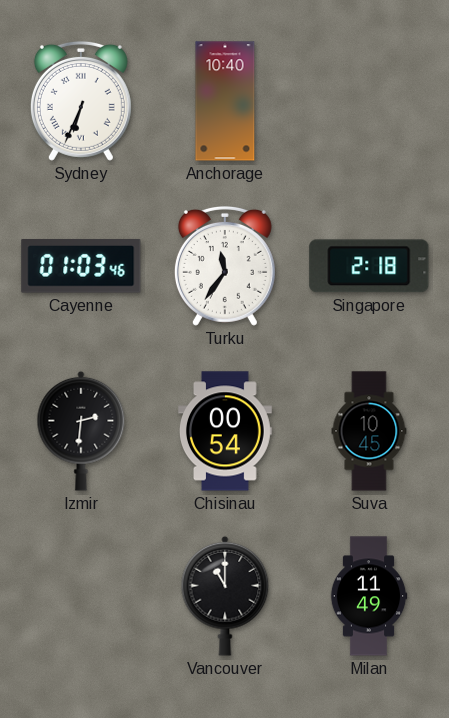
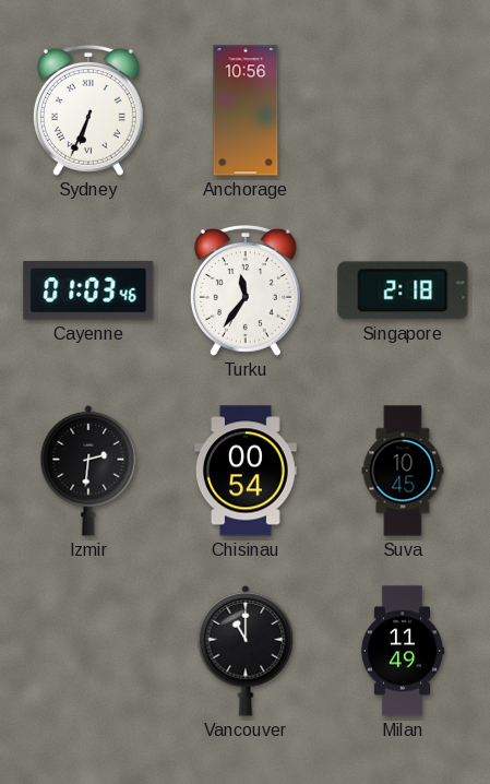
Anchorage: 10:40 -> 10:56 (246, 110)
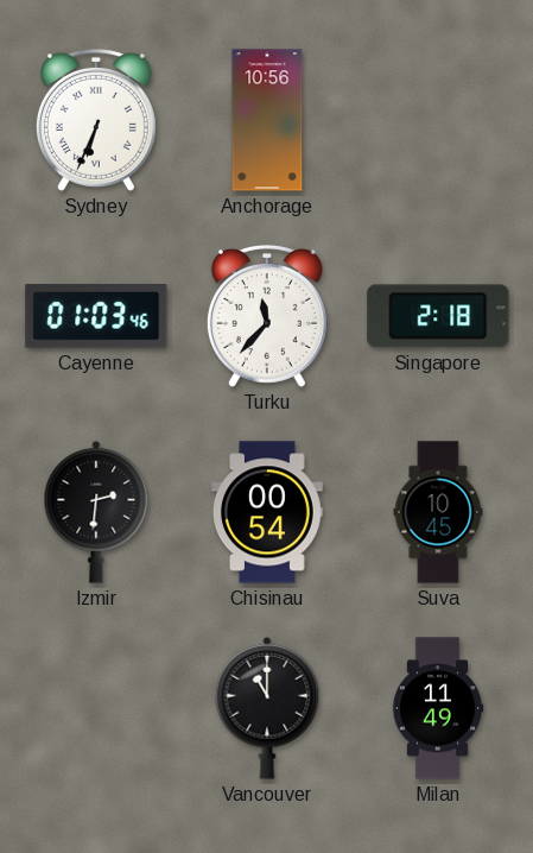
Turku: 11:36 -> 11:37 (267, 316)
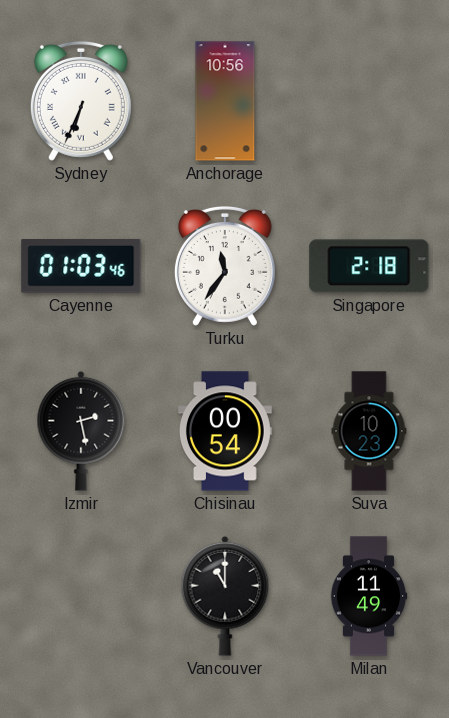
Turku: 11:37 -> 11:36 (225, 266)
Izmir: 2:31 -> 2:28 (81, 431)
Suva: 10:45 -> 10:23 (369, 431)
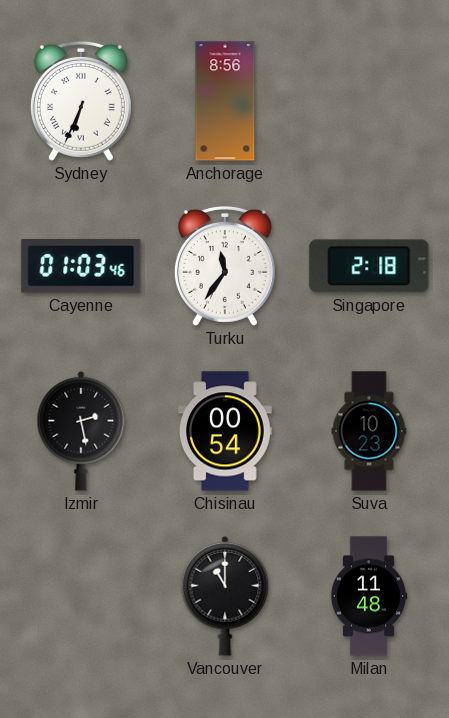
Anchorage: 10:56 -> 8:56 (225, 101)
Milan: 11:49 -> 11:48 (369, 596)
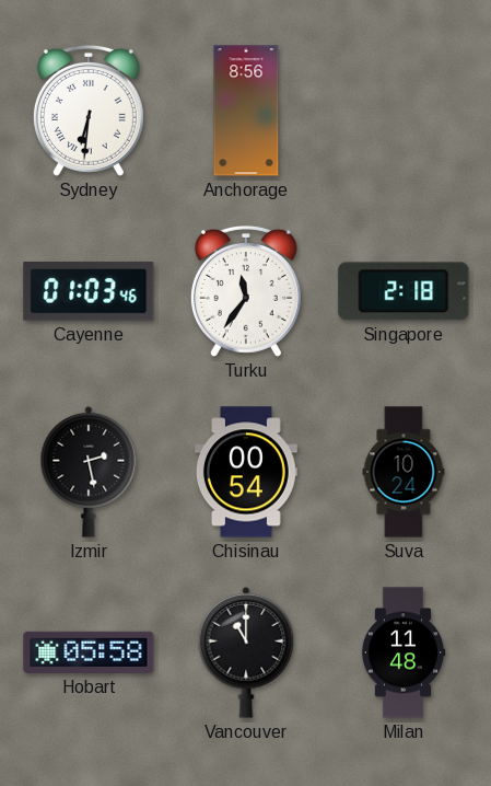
Sydney: 6:34 -> 6:31 (89, 111)
Suva: 10:23 -> 10:24 (404, 472)
Hobart: none -> 05:58 (89, 652)
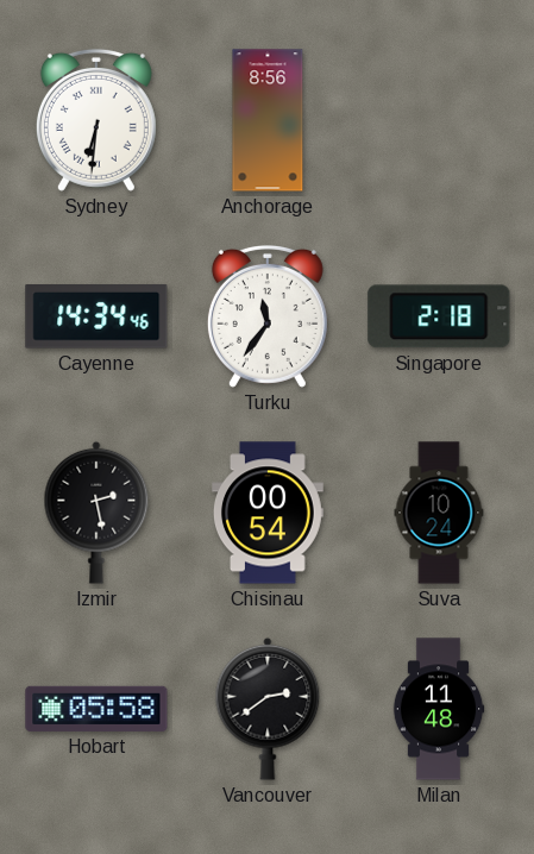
Cayenne: 01:03 -> 14:34 (96, 318)
Vancouver: 11:00 -> 2:39 (268, 709)
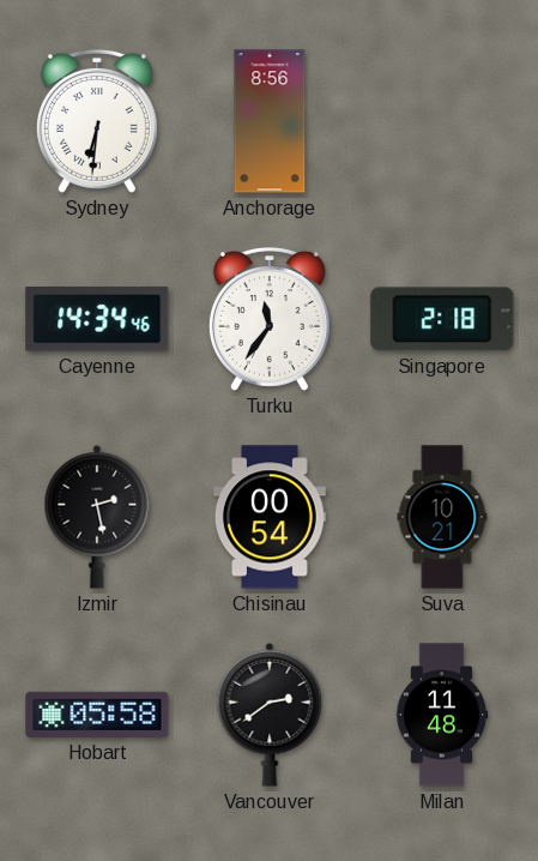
Suva: 10:24 -> 10:21 (442, 517)
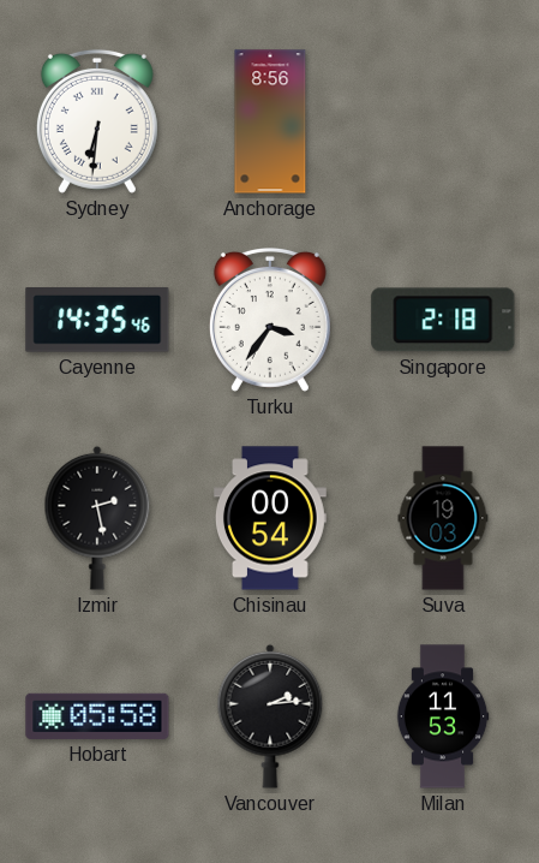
Cayenne: 14:34 -> 14:35 (97, 321)
Turku: 11:36 -> 3:36 (270, 320)
Suva: 10:21 -> 19:03 (443, 518)
Vancouver: 2:39 -> 2:14 (270, 716)
Milan: 11:48 -> 11:53 (443, 716)
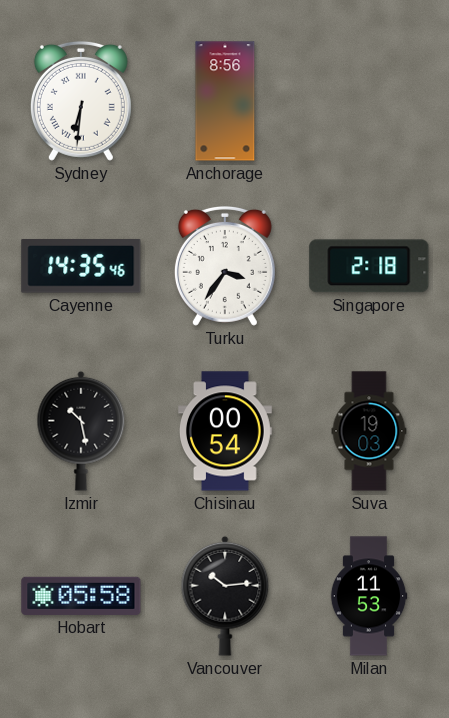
Izmir: 2:28 -> 10:28 (81, 431)
Vancouver: 2:14 -> 10:14 (225, 596)
